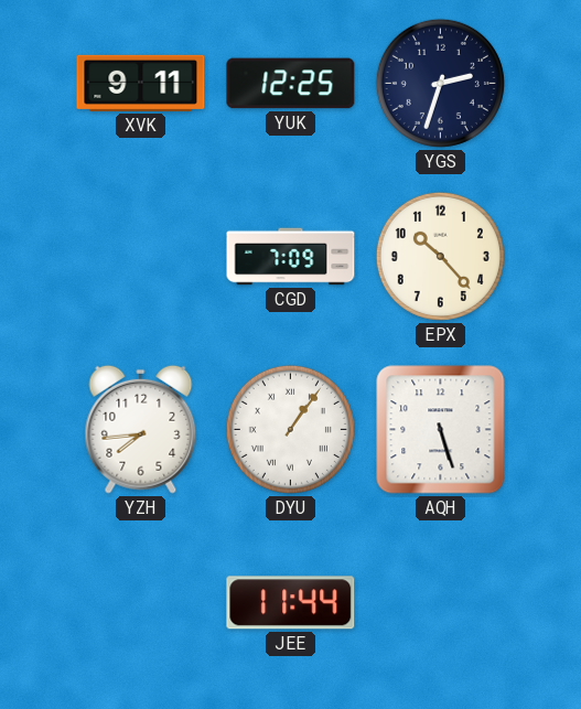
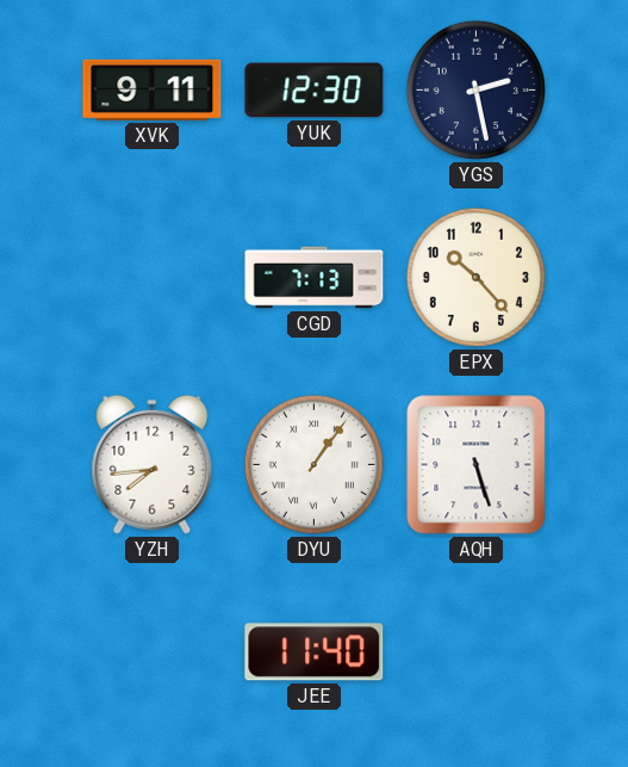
YUK: 12:25 -> 12:30 (315, 91)
YGS: 2:33 -> 2:28 (475, 89)
CGD: 7:09 -> 7:13 (315, 278)
JEE: 11:44 -> 11:40 (315, 652)
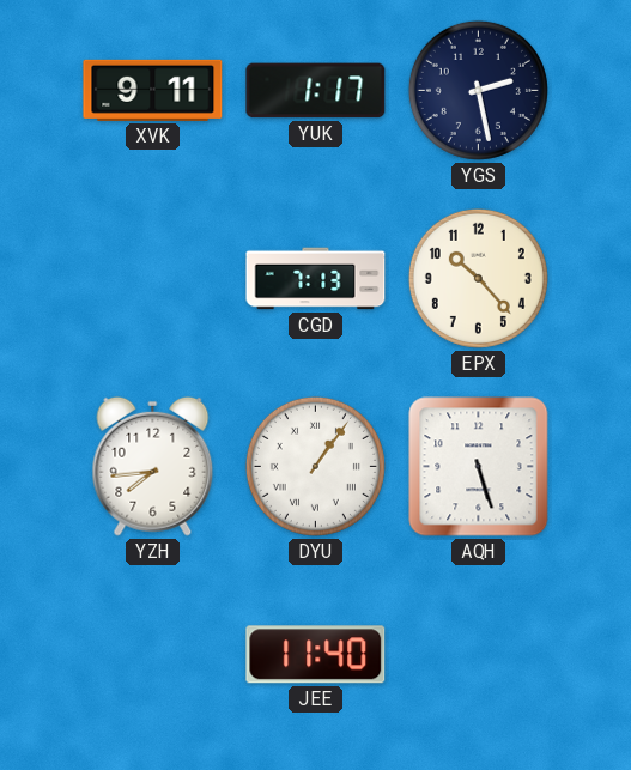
YUK: 12:30 -> 1:17 (316, 91)
